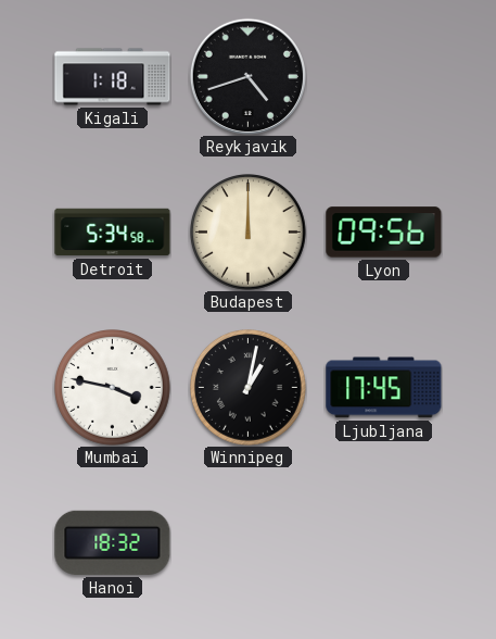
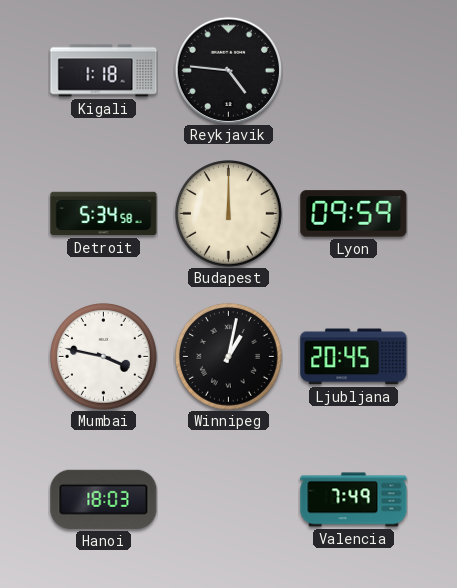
Reykjavik: 4:42 -> 4:46 (228, 70)
Lyon: 09:56 -> 09:59 (354, 214)
Ljubljana: 17:45 -> 20:45 (354, 357)
Hanoi: 18:32 -> 18:03 (104, 499)
Valencia: none -> 7:49 (354, 500)
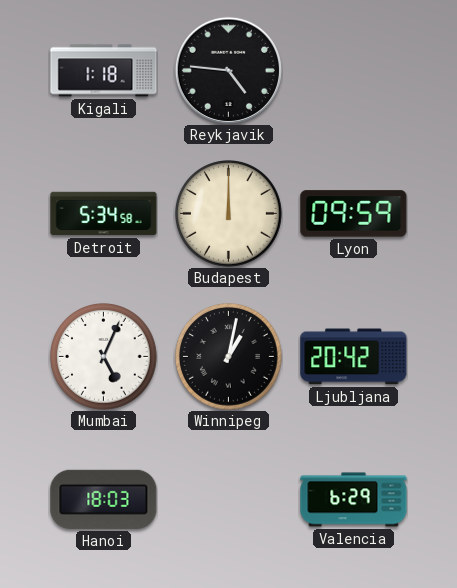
Mumbai: 3:47 -> 5:04 (104, 357)
Ljubljana: 20:45 -> 20:42 (354, 357)
Valencia: 7:49 -> 6:29 (354, 500)
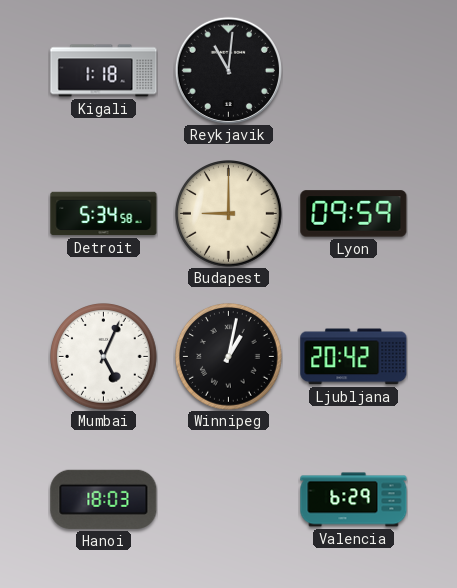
Reykjavik: 4:46 -> 11:01 (228, 70)
Budapest: 12:00 -> 9:00 (229, 214)
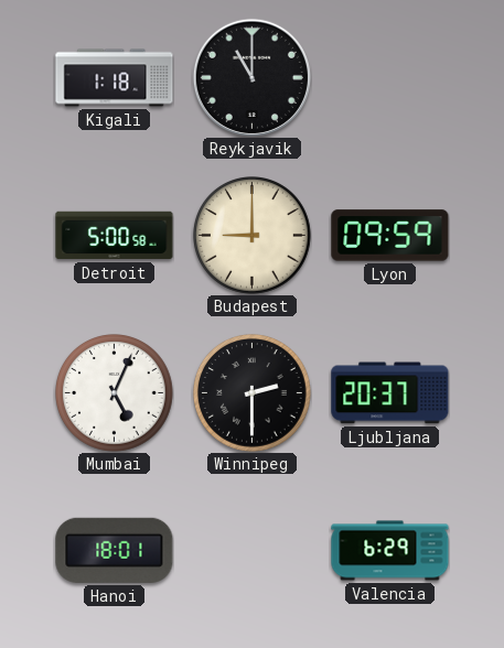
Reykjavik: 11:01 -> 11:00 (251, 77)
Detroit: 5:34 -> 5:00 (115, 236)
Winnipeg: 1:02 -> 2:30 (253, 393)
Ljubljana: 20:42 -> 20:37 (390, 393)
Hanoi: 18:03 -> 18:01 (115, 550)
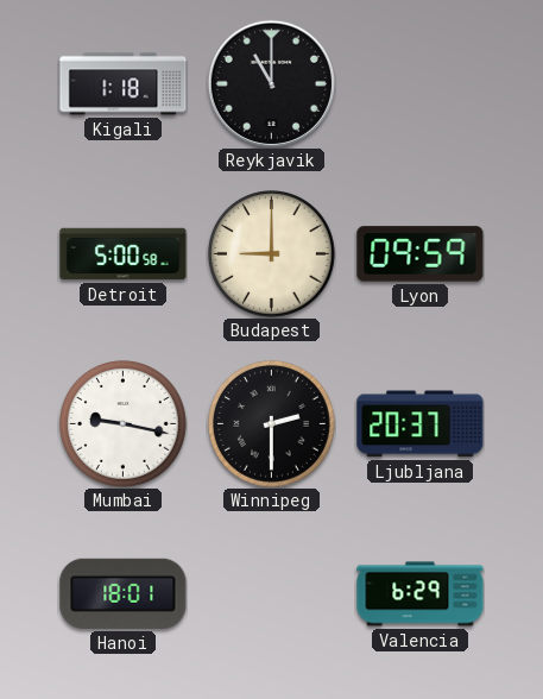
Mumbai: 5:04 -> 9:17 (124, 424)
